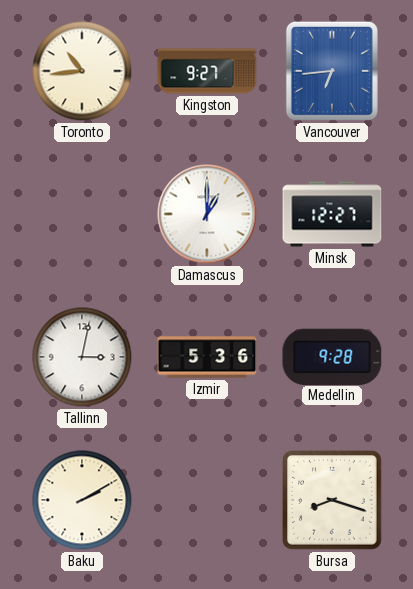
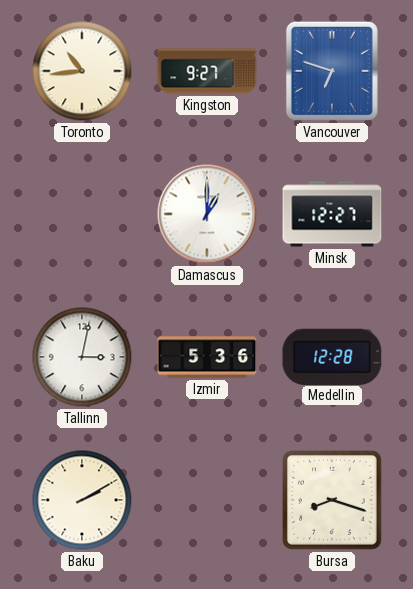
Vancouver: 6:44 -> 6:48 (332, 71)
Medellin: 9:28 -> 12:28 (332, 356)
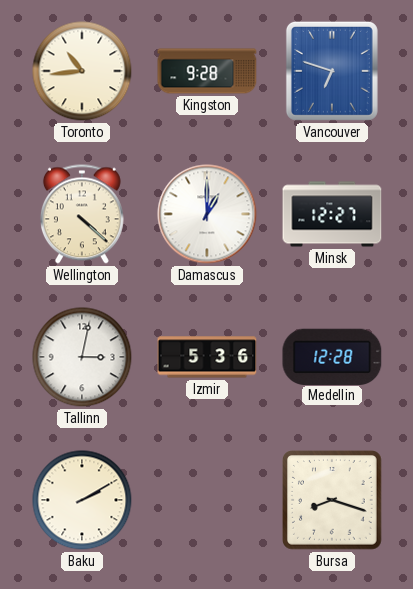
Kingston: 9:27 -> 9:28 (207, 71)
Wellington: none -> 4:22 (82, 214)
